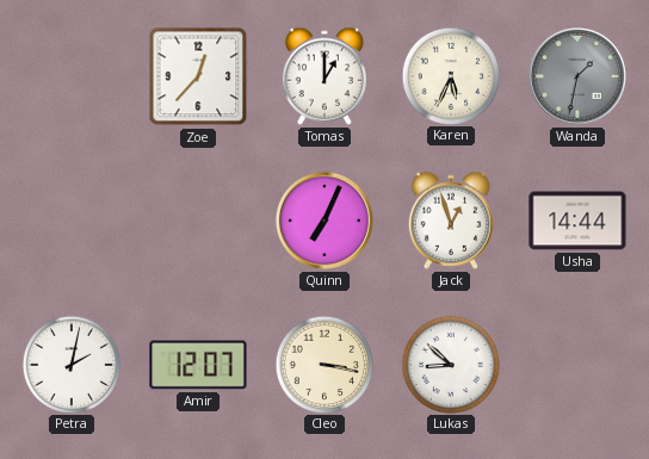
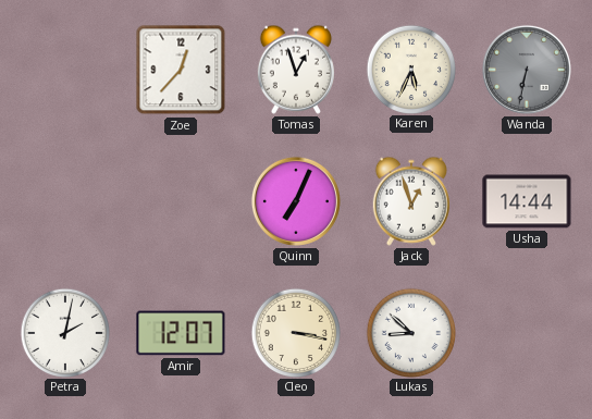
Tomas: 1:00 -> 12:57 (296, 70)
Wanda: 1:32 -> 6:32 (527, 70)
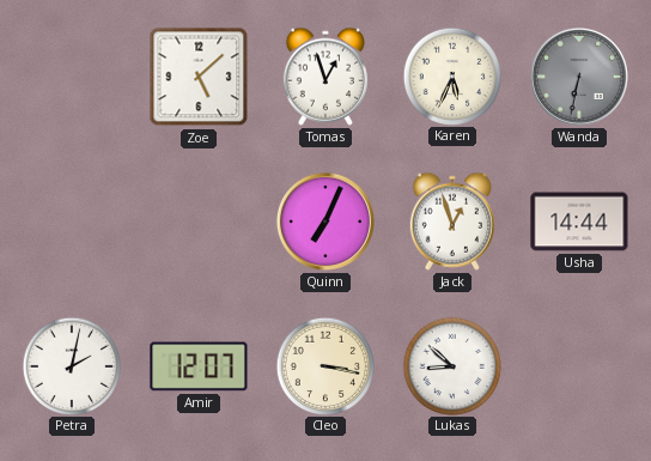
Zoe: 12:37 -> 5:08 (199, 77)
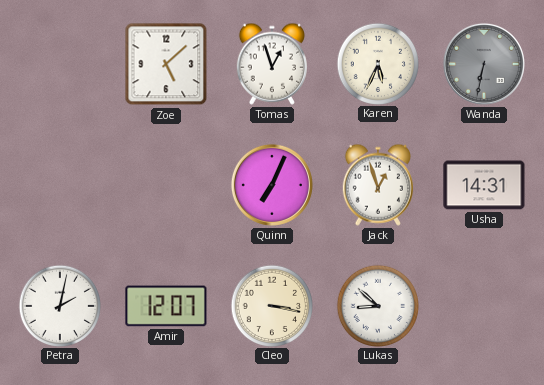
Usha: 14:44 -> 14:31 (484, 185)
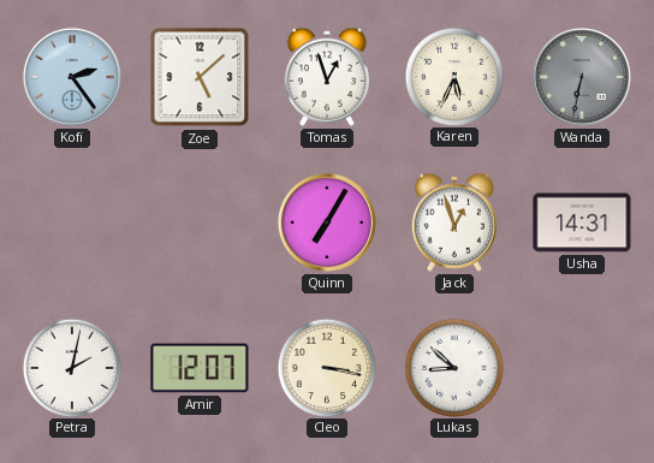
Kofi: none -> 2:24 (72, 77)
Quinn: 7:04 -> 7:05 (327, 222)
